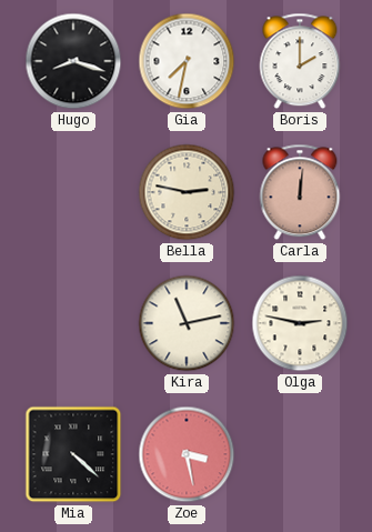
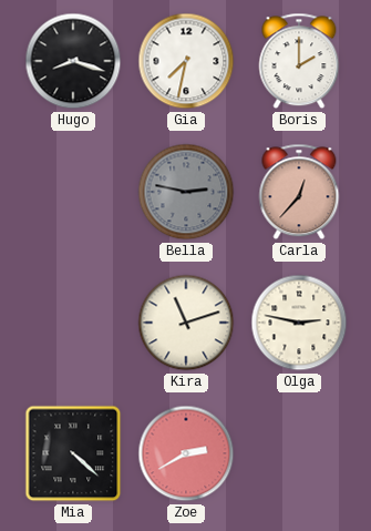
Bella dial: cream -> grey (186, 192)
Carla: 12:01 -> 12:37 (299, 192)
Kira: 11:13 -> 11:12 (186, 323)
Zoe: 3:28 -> 2:40 (186, 453)
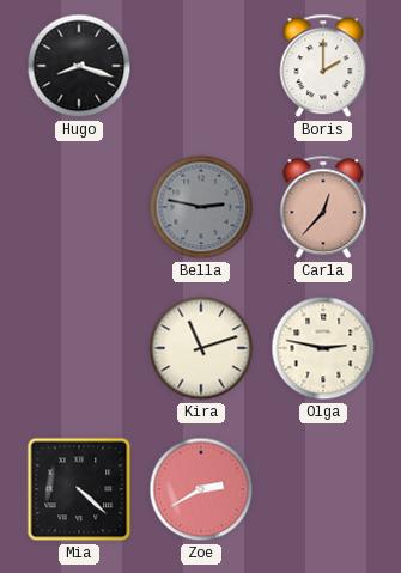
Gia: 7:32 -> none (186, 61)
